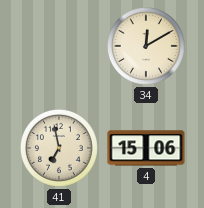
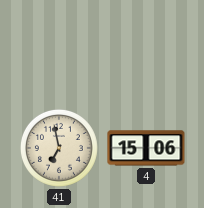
34: 12:10 -> none (146, 46)
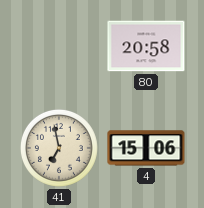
80: none -> 20:58 (146, 46)
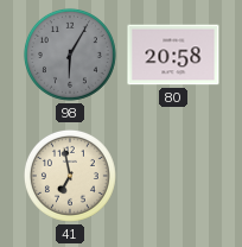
98: none -> 6:05 (70, 55)
4: 15:06 -> none (146, 148)
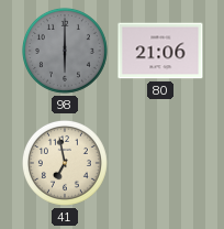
98: 6:05 -> 6:00 (65, 51)
80: 20:58 -> 21:06 (160, 51)
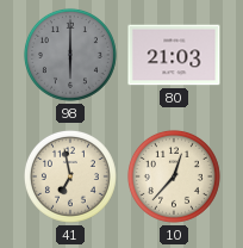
80: 21:06 -> 21:03 (174, 55)
10: none -> 12:37 (174, 176)
